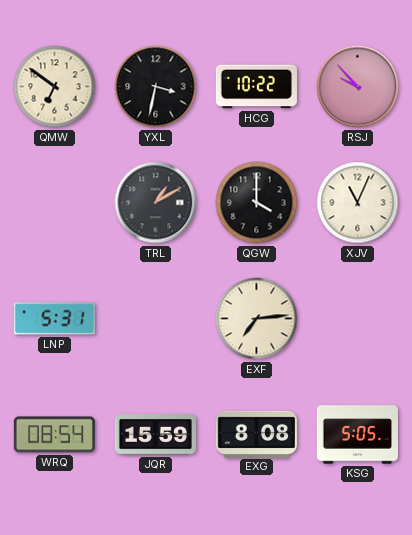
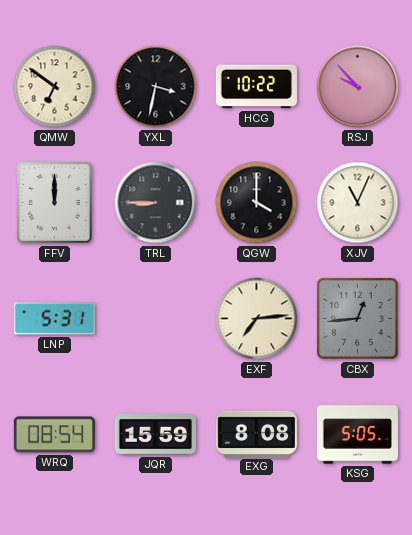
FFV: none -> 12:00 (55, 203)
TRL: 1:10 -> 8:45 (156, 203)
CBX: none -> 12:44 (358, 319)
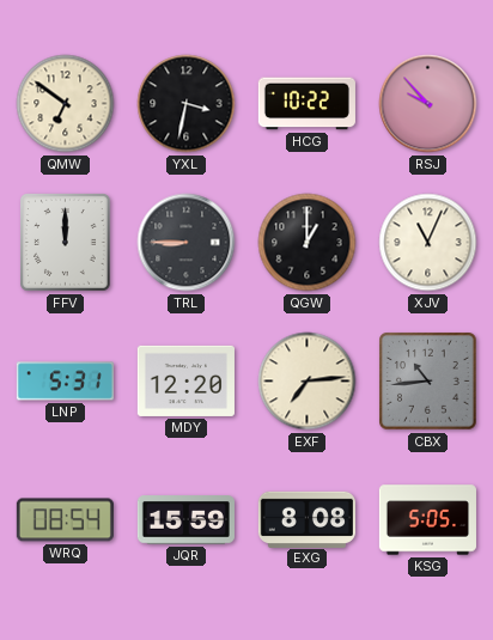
QGW: 4:00 -> 1:00 (308, 243)
MDY: none -> 12:20 (185, 380)
CBX: 12:44 -> 10:44 (428, 382)
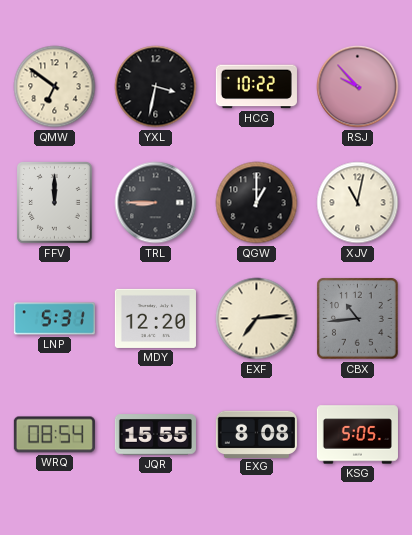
XJV: 11:04 -> 11:02 (358, 203)
JQR: 15:59 -> 15:55 (155, 435)
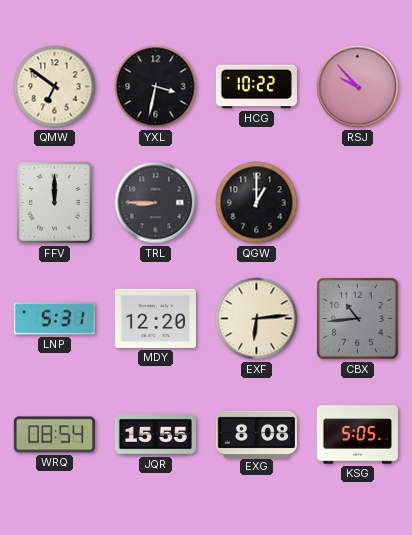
XJV: 11:02 -> none (358, 203)
EXF: 7:14 -> 6:14 (257, 319)
